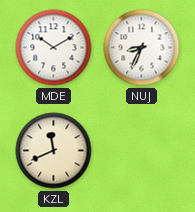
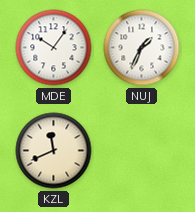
MDE: 10:10 -> 10:06 (54, 48)
NUJ: 8:34 -> 1:34 (142, 48)
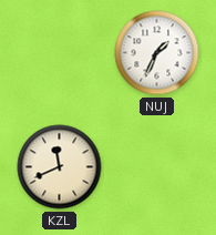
MDE: 10:06 -> none (54, 48)
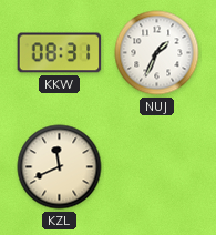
KKW: none -> 08:31 (60, 53)
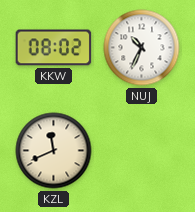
KKW: 08:31 -> 08:02 (54, 48)
NUJ: 1:34 -> 10:34 (142, 48)
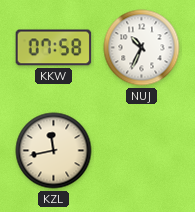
KKW: 08:02 -> 07:58 (54, 48)
KZL: 11:41 -> 11:43 (54, 151)
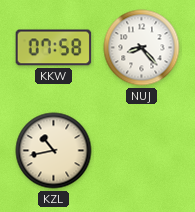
NUJ: 10:34 -> 8:23 (142, 48)
KZL: 11:43 -> 10:43 (54, 151)
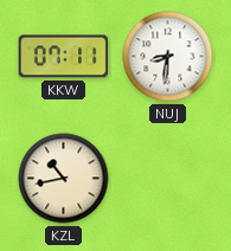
KKW: 07:58 -> 07:11 (64, 57)
NUJ: 8:23 -> 8:31 (168, 57)
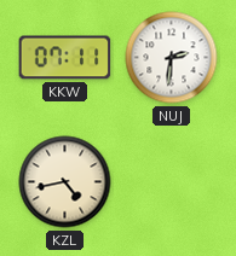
NUJ: 8:31 -> 2:31 (172, 58)
KZL: 10:43 -> 4:43 (65, 182)
